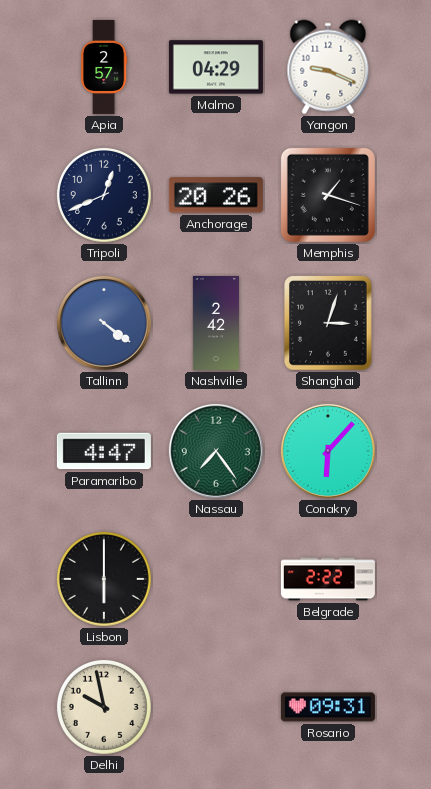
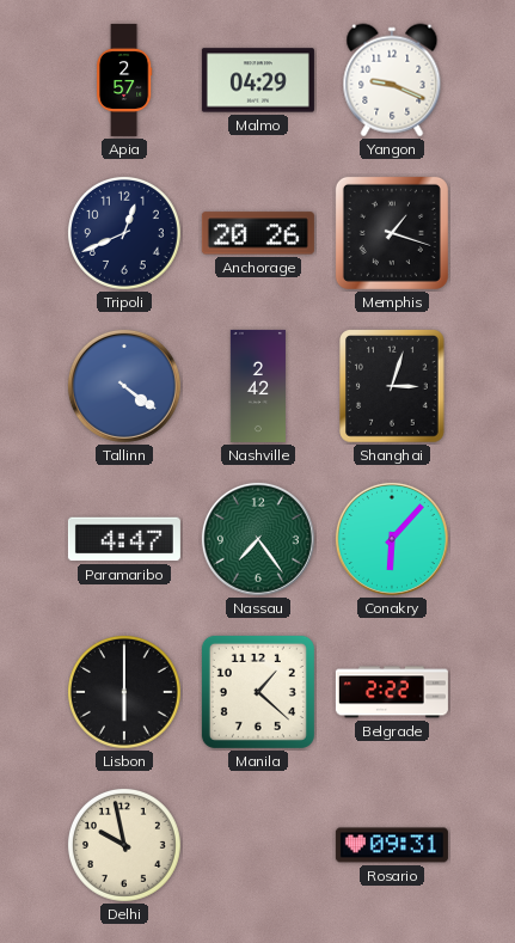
Manila: none -> 1:22 (258, 692)
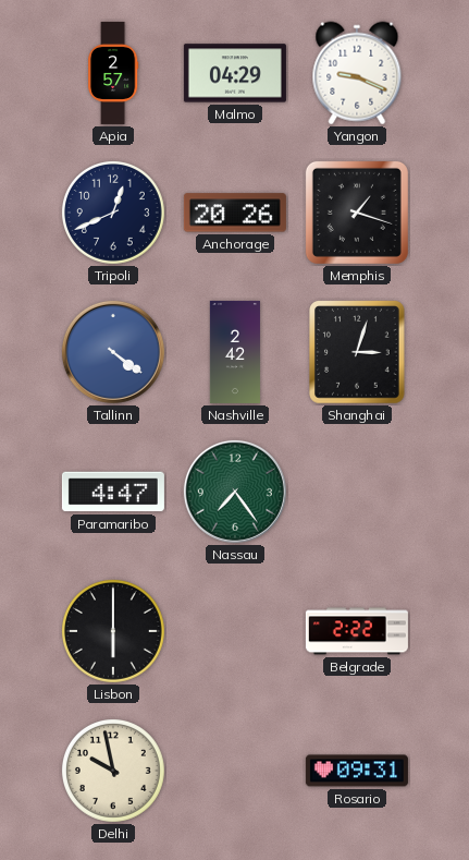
Conakry: 6:07 -> none (392, 539)
Manila: 1:22 -> none (258, 692)
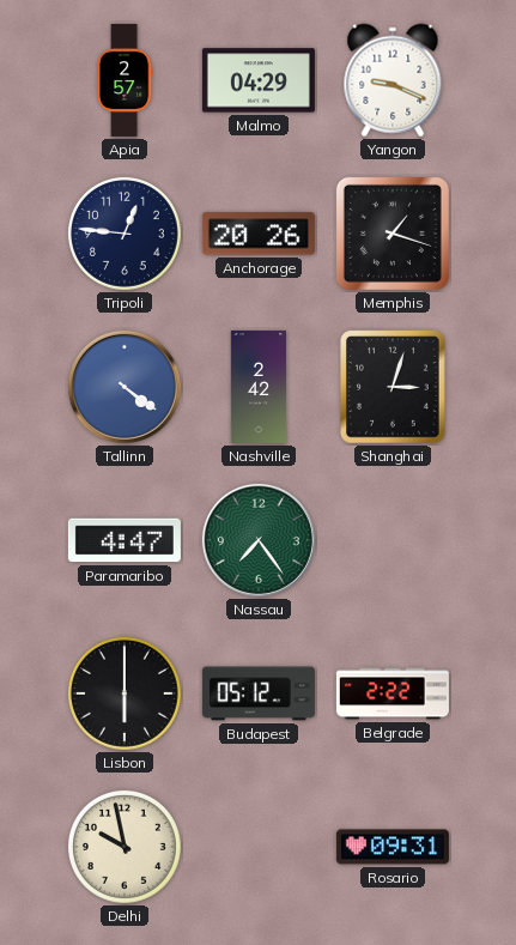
Tripoli: 12:41 -> 12:46 (125, 234)
Budapest: none -> 05:12 (259, 693)
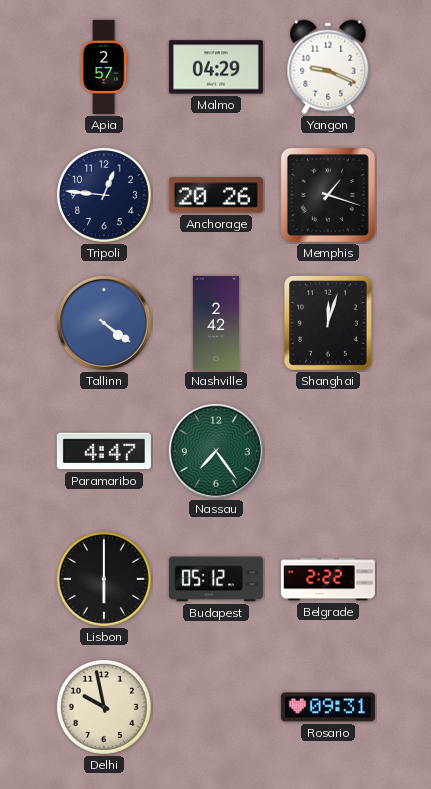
Shanghai: 3:03 -> 12:03 (329, 324)
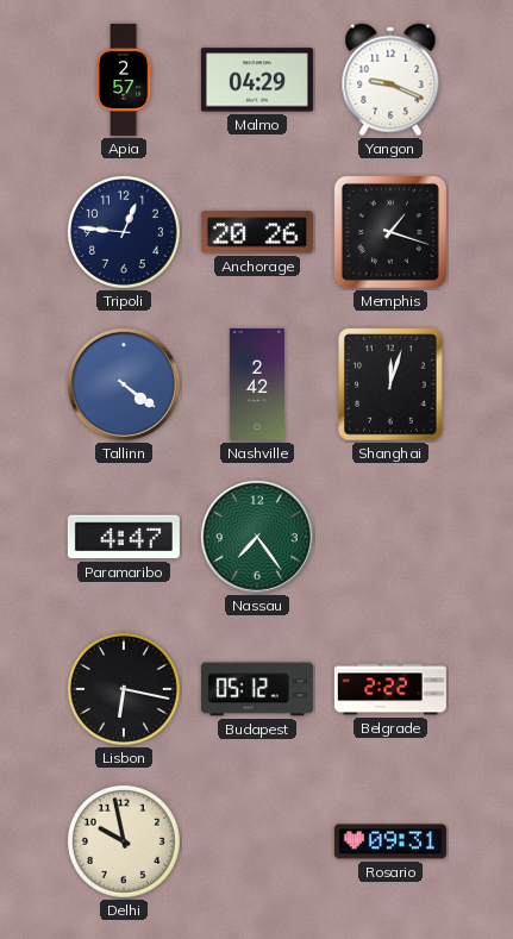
Lisbon: 6:00 -> 6:17 (124, 689)
